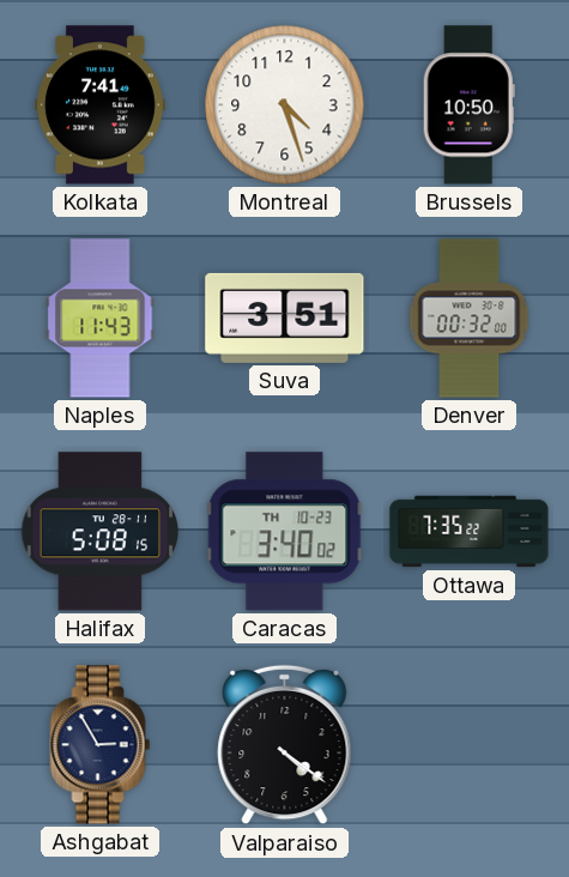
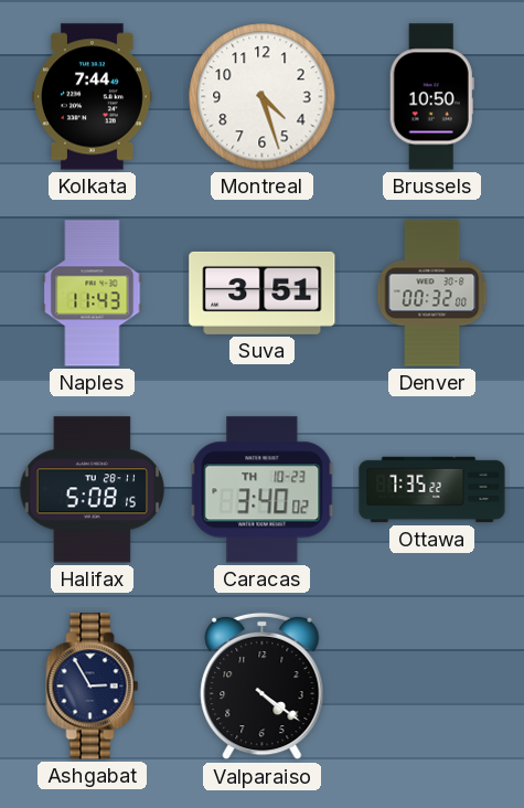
Kolkata: 7:41 -> 7:44 (93, 97)
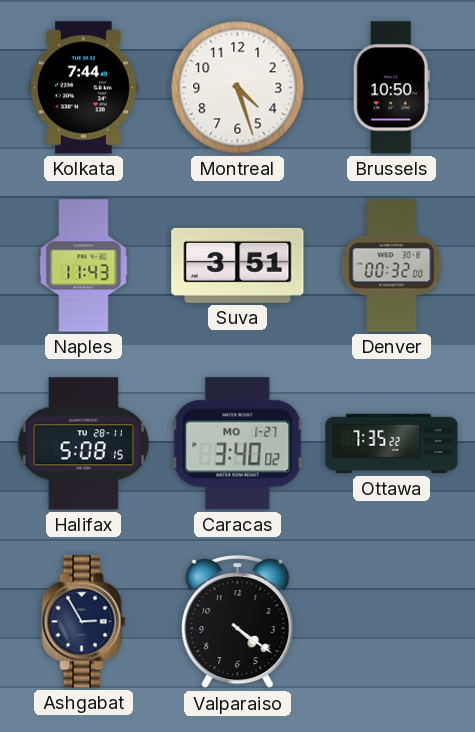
Caracas date: TH 10-23 -> MO 1-27 (238, 444)
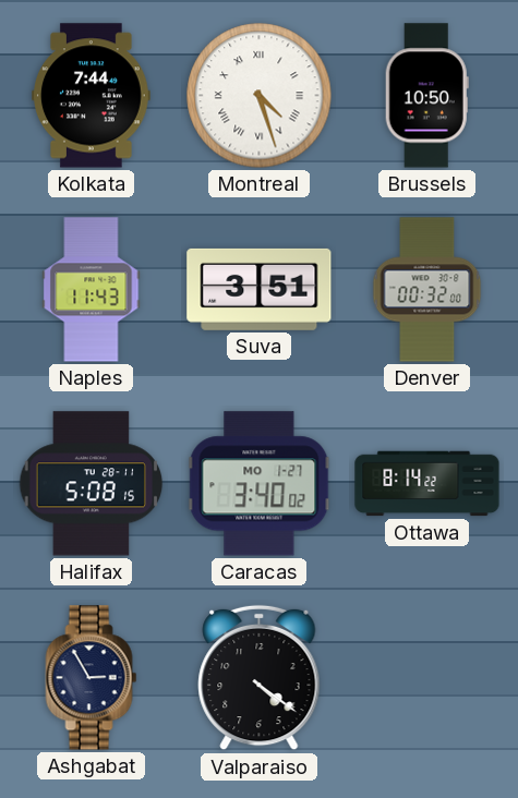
Montreal numerals: Arabic -> Roman (260, 96)
Ottawa: 7:35 -> 8:14 (427, 484)
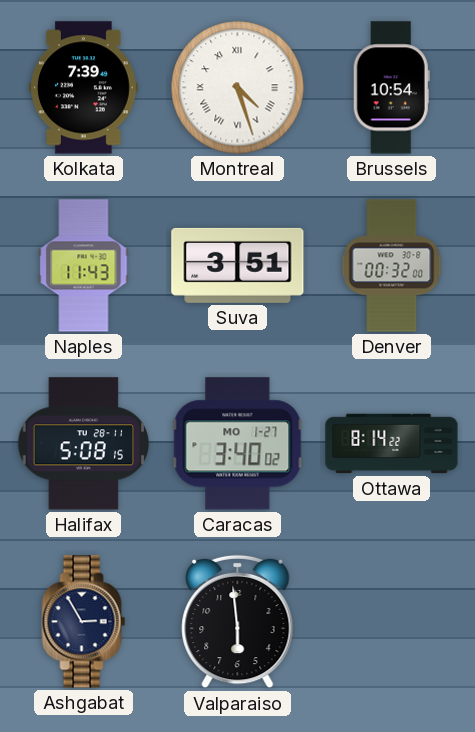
Kolkata: 7:44 -> 7:39 (84, 88)
Brussels: 10:50 -> 10:54 (391, 88)
Valparaiso: 4:21 -> 5:59 (238, 622)
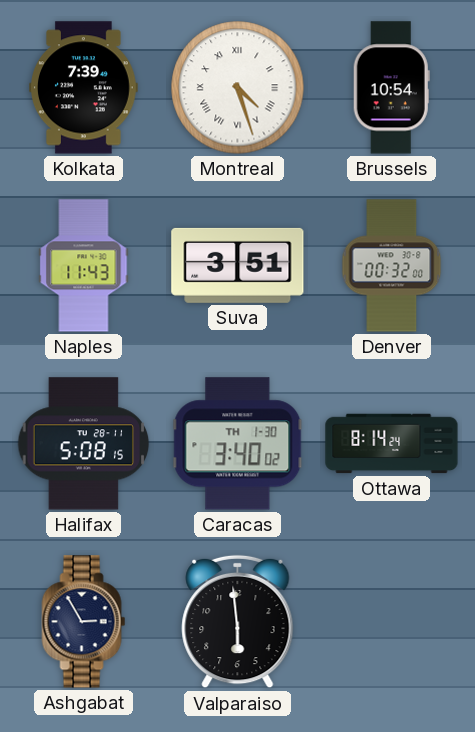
Caracas date: MO 1-27 -> TH 1-30 (238, 444)
Ottawa: 8:14:22 -> 8:14:24 (392, 444)
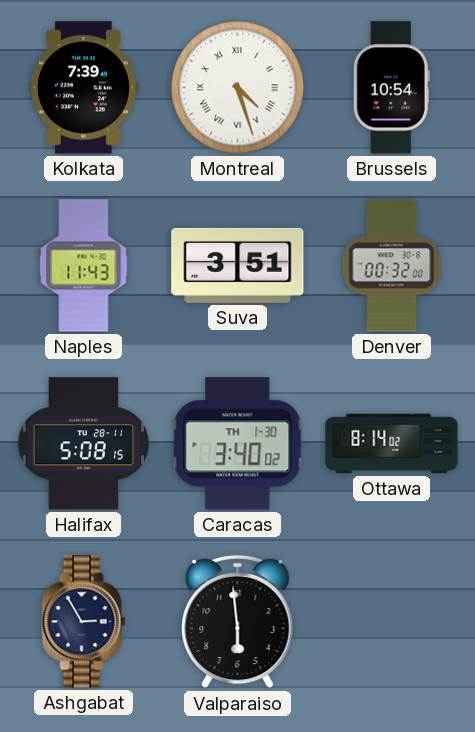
Ottawa: 8:14:24 -> 8:14:02 (392, 444)
